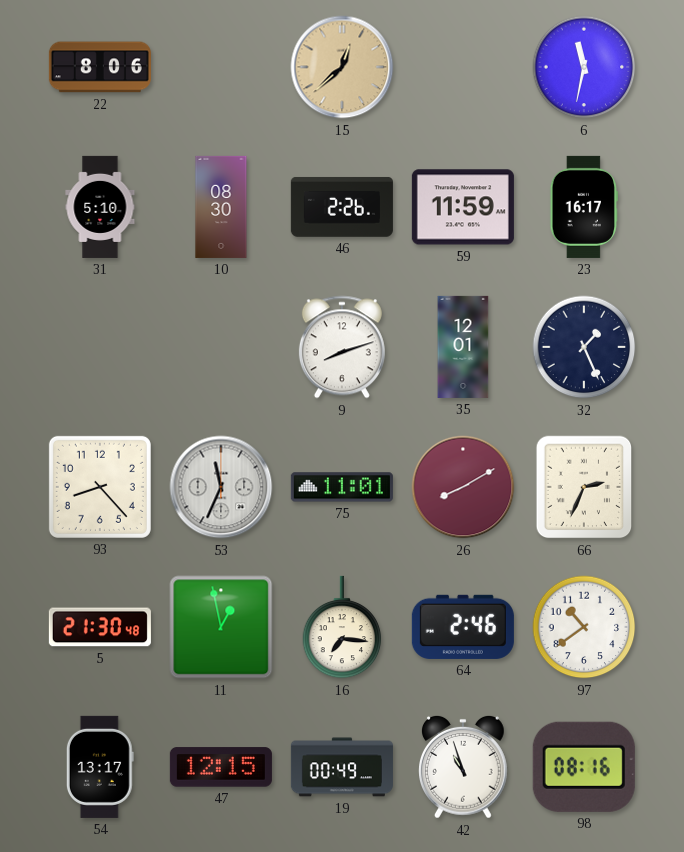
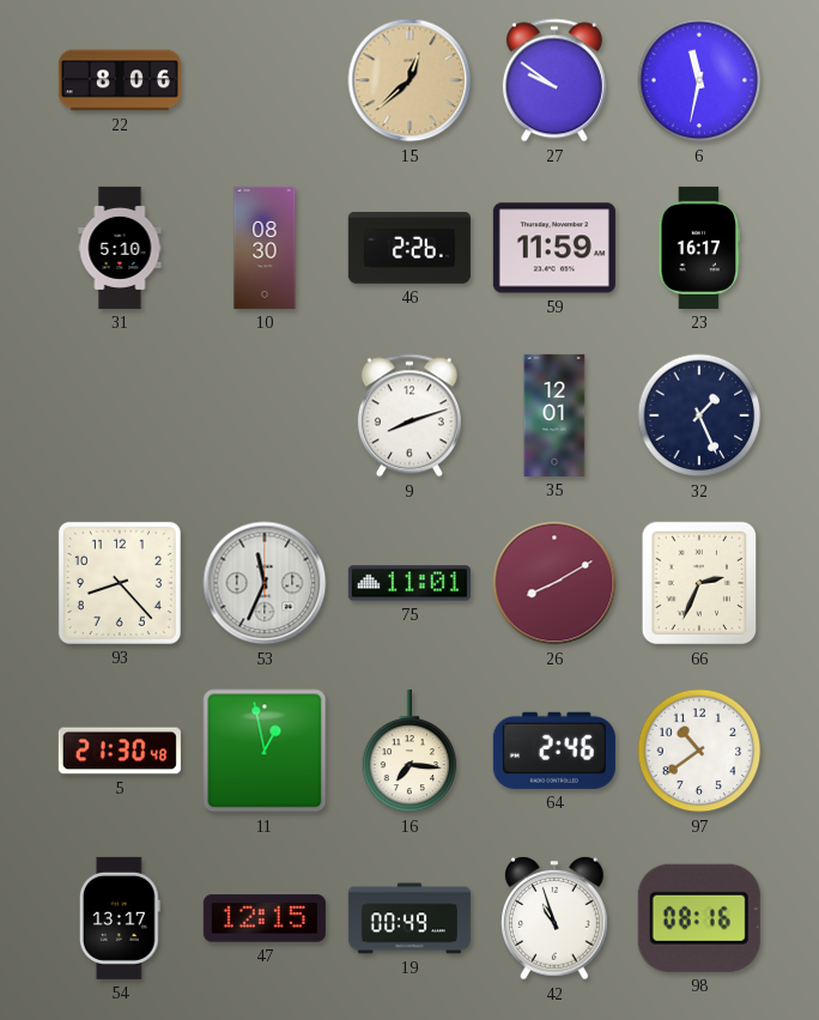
27: none -> 9:51 (554, 80)
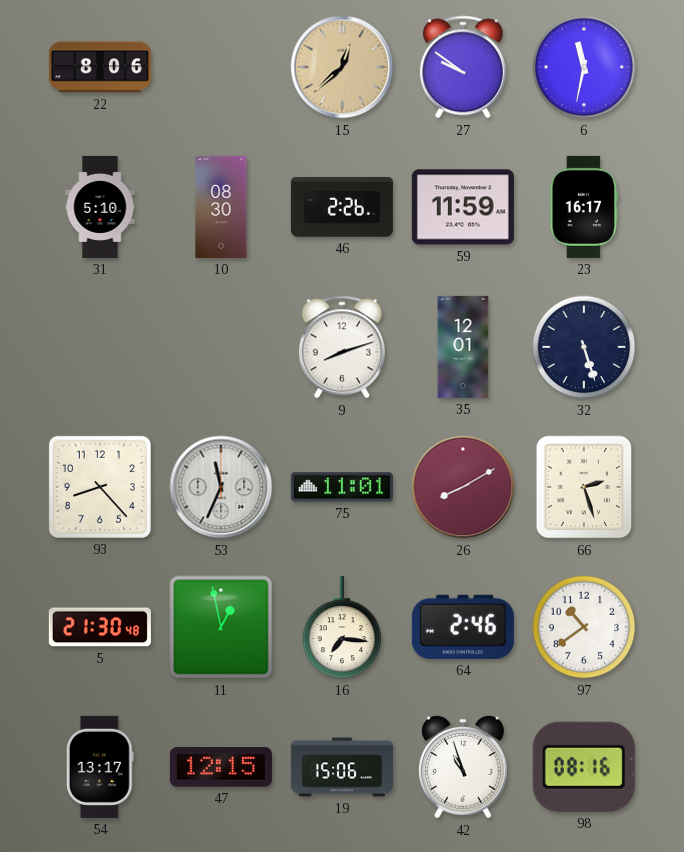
32: 1:26 -> 5:27 (584, 347)
66: 2:34 -> 2:27 (584, 487)
19: 00:49 -> 15:06 (342, 767)
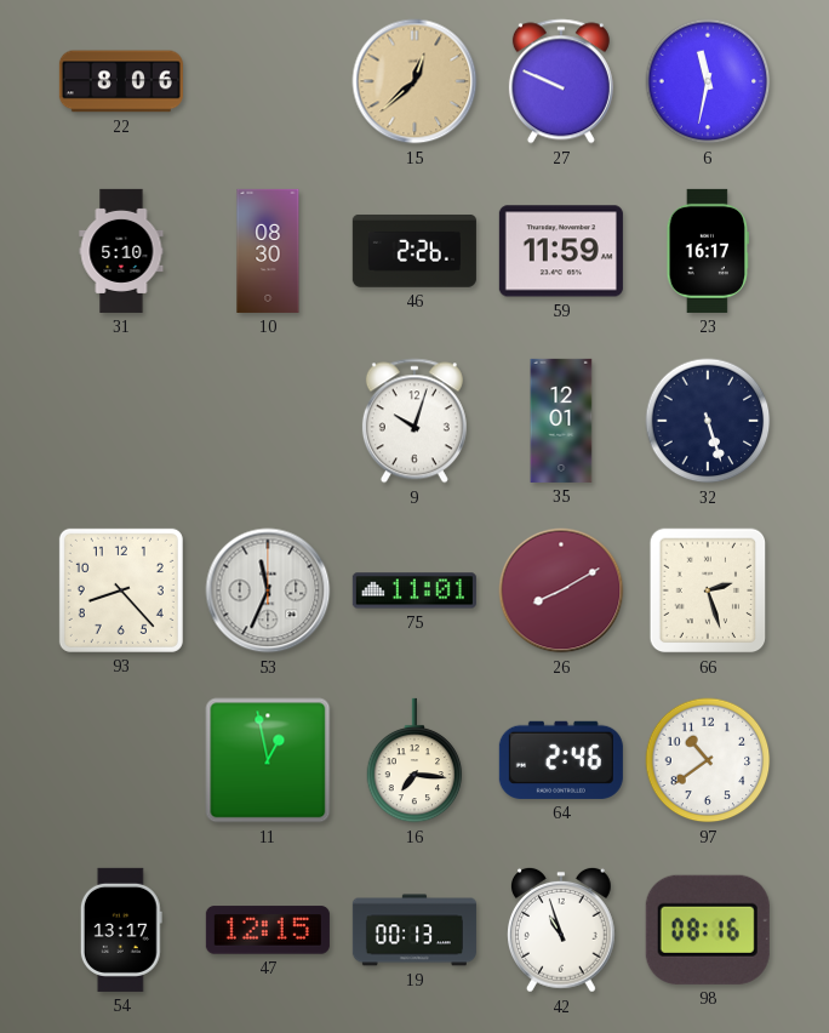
27: 9:51 -> 9:49 (561, 81)
9: 8:12 -> 10:03 (414, 421)
5: 21:30 -> none (100, 627)
19: 15:06 -> 00:13 (414, 930)
